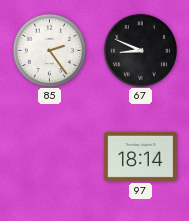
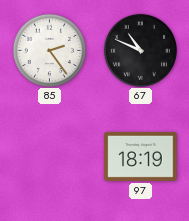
67: 8:49 -> 10:49 (140, 50)
97: 18:14 -> 18:19 (141, 156)
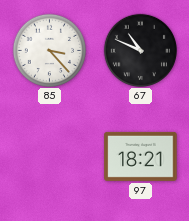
85: 2:24 -> 3:23 (49, 50)
97: 18:19 -> 18:21 (141, 156)
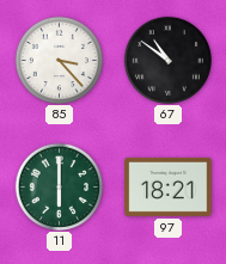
67: 10:49 -> 10:51 (167, 60)
11: none -> 6:00 (59, 186)
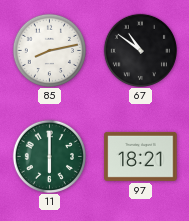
85: 3:23 -> 8:13 (49, 50)
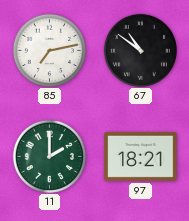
85: 8:13 -> 7:13 (49, 50)
11: 6:00 -> 2:00 (49, 156)
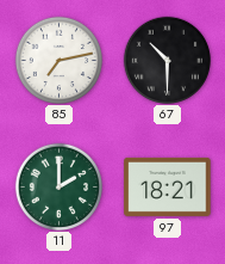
67: 10:51 -> 10:30 (167, 60)
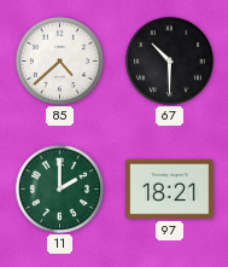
85: 7:13 -> 4:38 (59, 60)
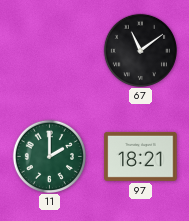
85: 4:38 -> none (59, 60)
67: 10:30 -> 11:09 (140, 50)
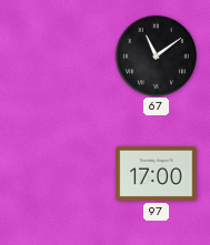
11: 2:00 -> none (49, 156)
97: 18:21 -> 17:00 (157, 173)
